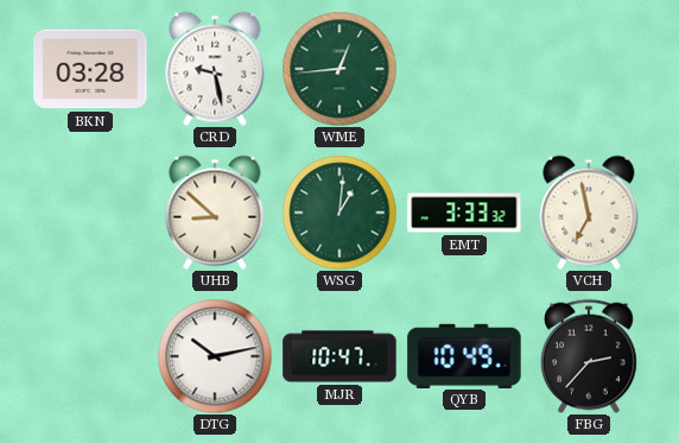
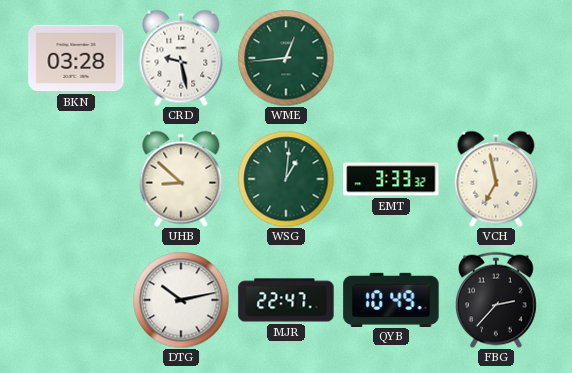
MJR: 10:47 -> 22:47 (286, 300)
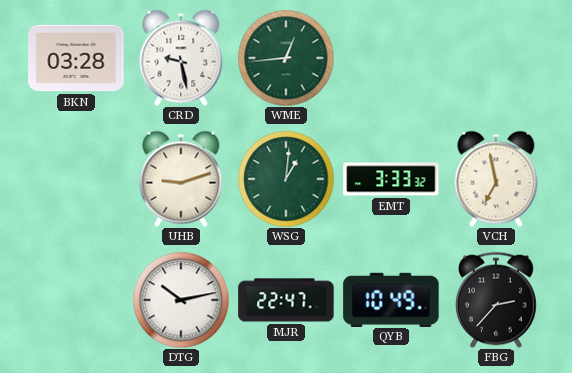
UHB: 8:52 -> 9:12 (181, 179)
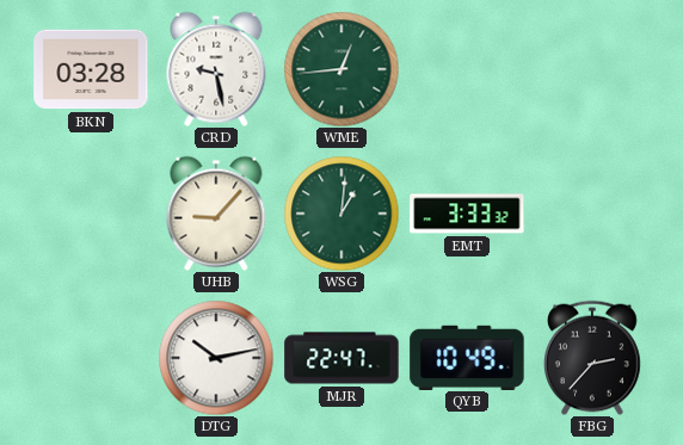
UHB: 9:12 -> 9:07 (216, 214)
VCH: 6:58 -> none (496, 179)
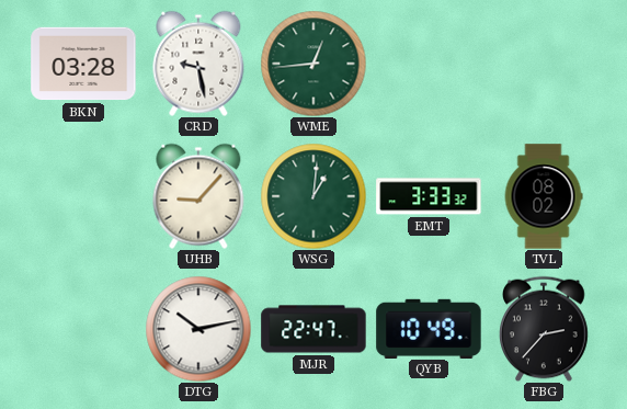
TVL: none -> 08:02 (544, 196)
